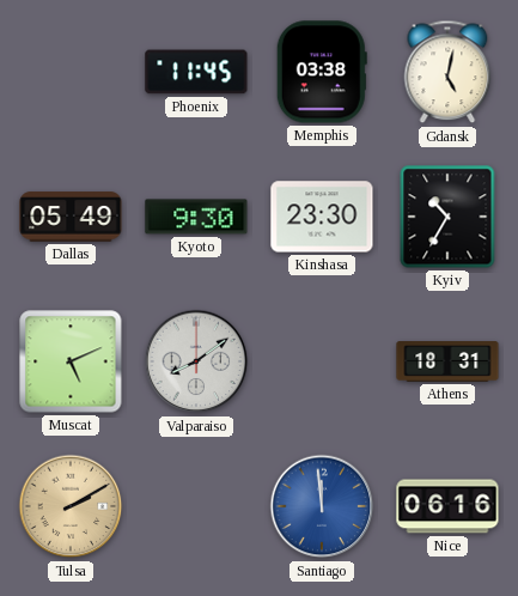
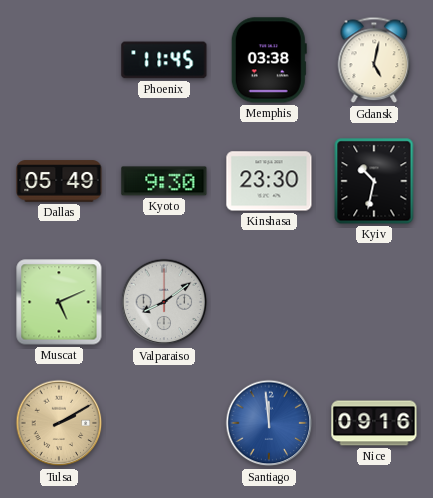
Kyiv: 10:35 -> 10:32 (374, 181)
Athens: 18:31 -> none (447, 361)
Nice: 06:16 -> 09:16 (374, 423)
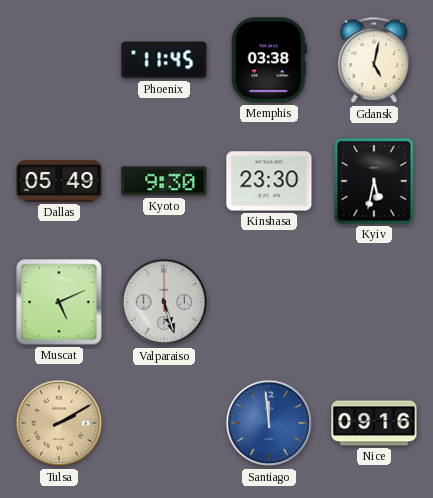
Kyiv: 10:32 -> 5:32 (374, 181)
Valparaiso: 8:09 -> 5:27 (164, 302)
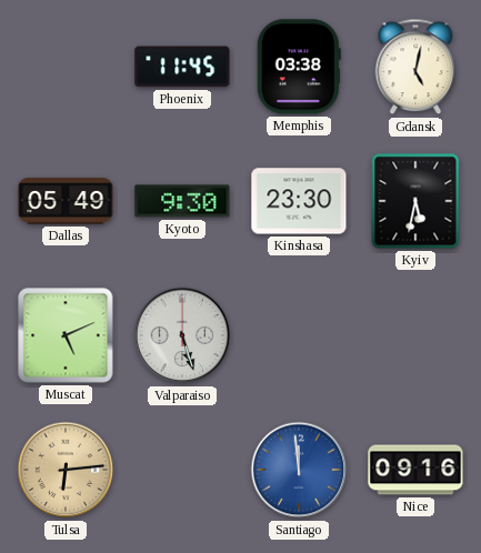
Tulsa: 2:10 -> 6:14 (66, 470)
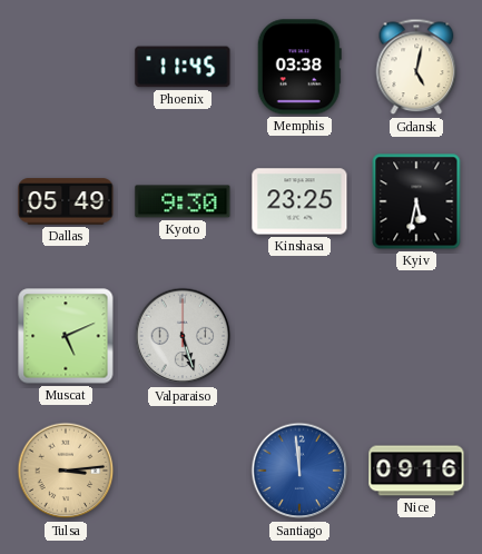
Kinshasa: 23:30 -> 23:25 (299, 201)
Tulsa: 6:14 -> 3:14 (66, 471)
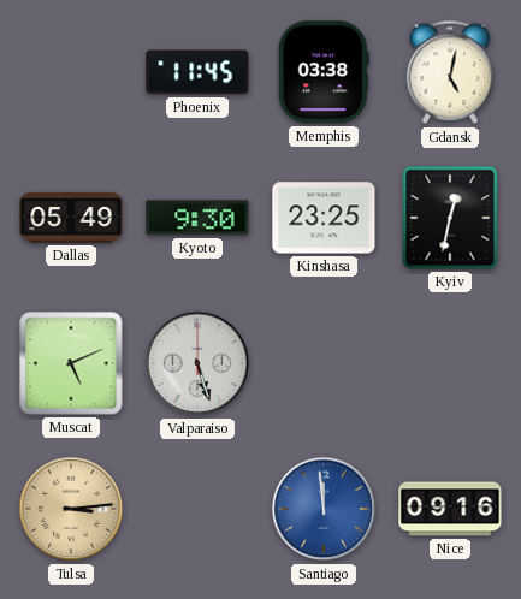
Kyiv: 5:32 -> 12:32 (450, 218)
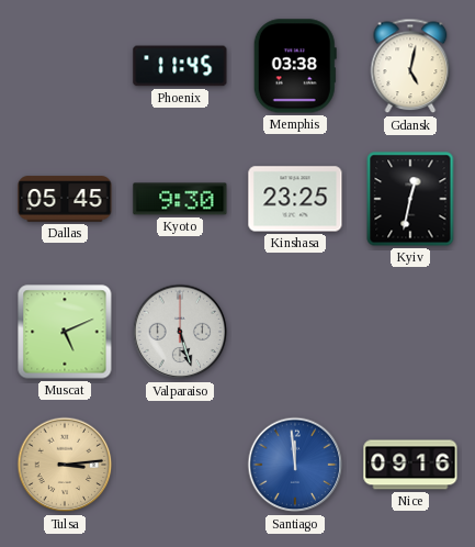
Dallas: 05:49 -> 05:45 (65, 199)
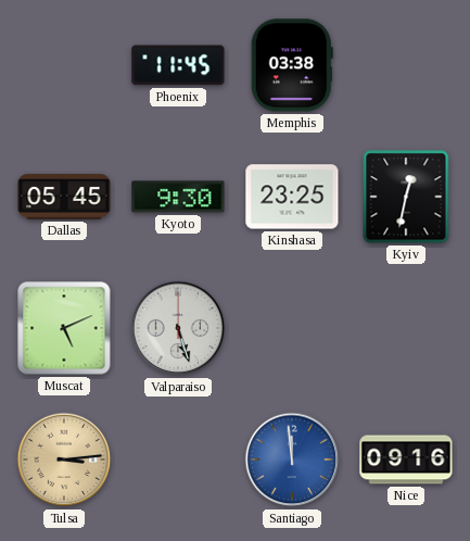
Gdansk: 5:02 -> none (410, 66)
